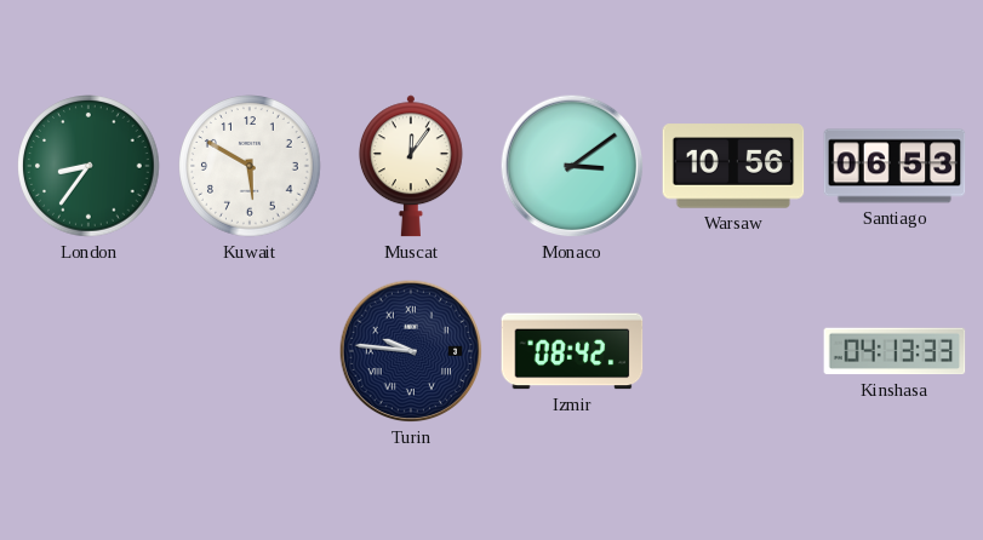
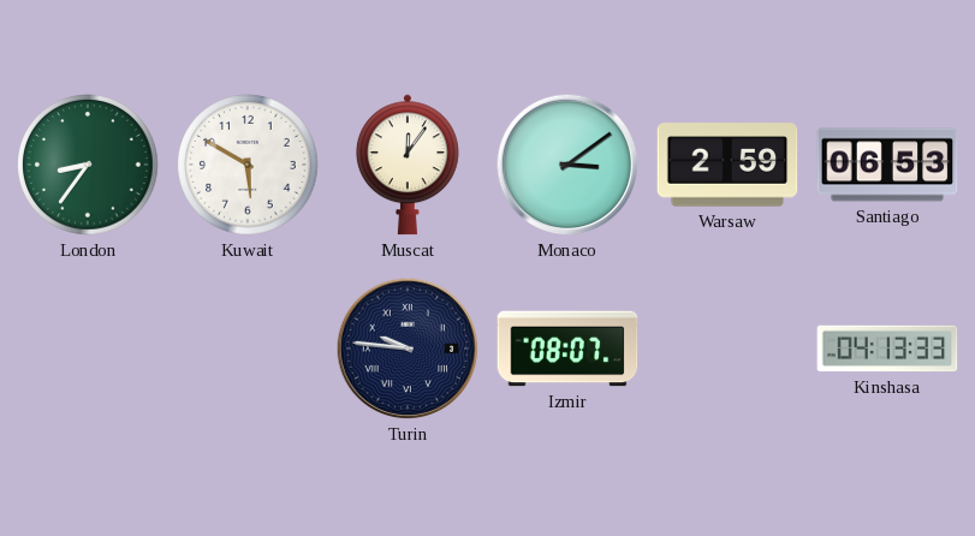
Warsaw: 10:56 -> 2:59 (727, 165)
Izmir: 08:42 -> 08:07 (567, 349)
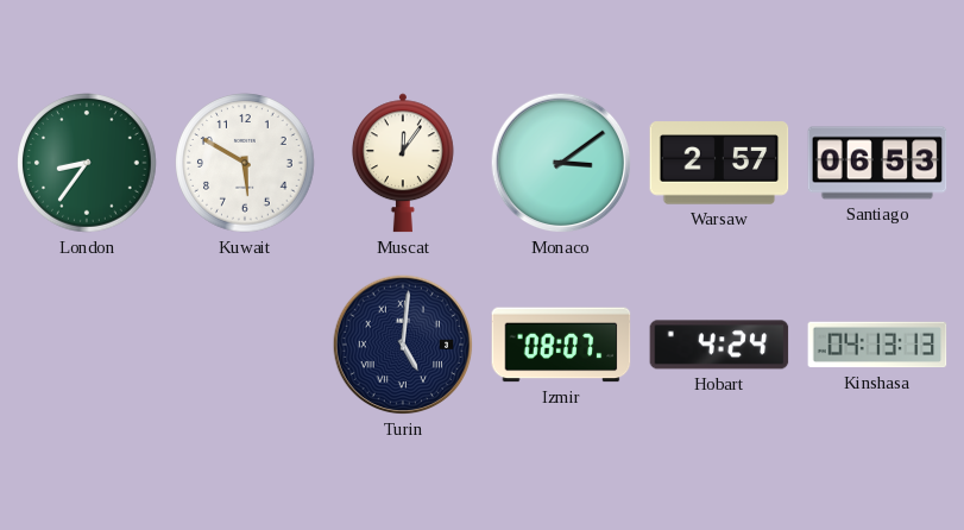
Warsaw: 2:59 -> 2:57 (719, 163)
Turin: 9:46 -> 5:01 (403, 345)
Hobart: none -> 4:24 (719, 345)
Kinshasa: 04:13:33 -> 04:13:13 (877, 345)
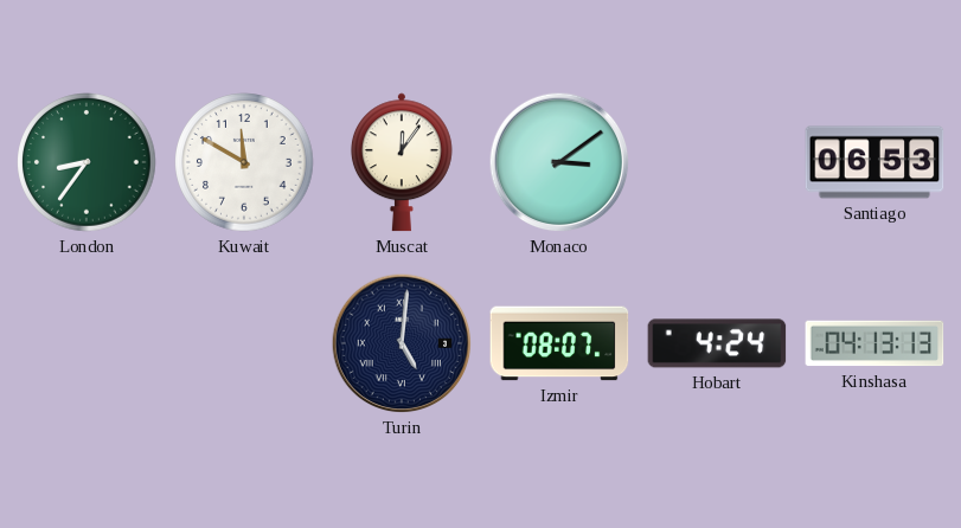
Kuwait: 5:50 -> 11:50 (244, 162)
Warsaw: 2:57 -> none (719, 163)
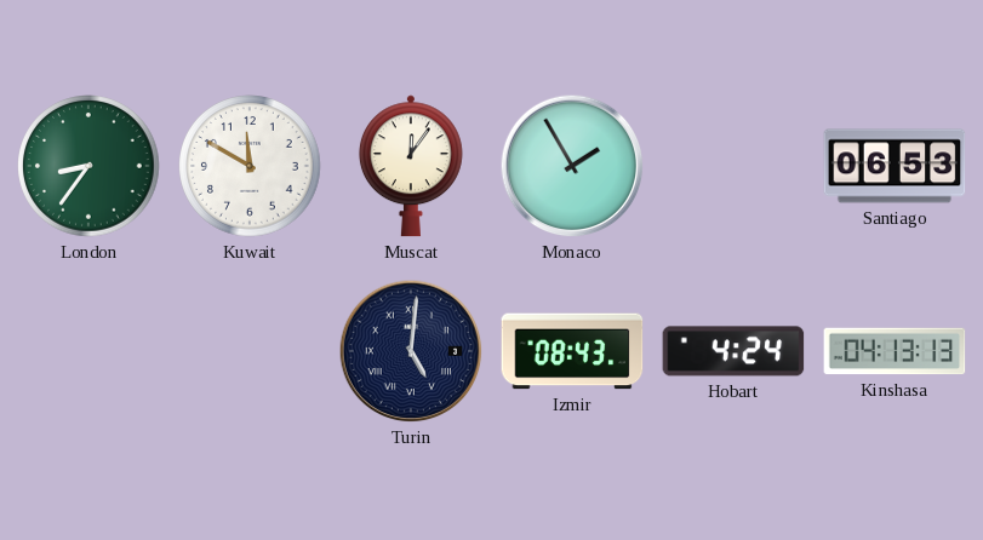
Monaco: 3:09 -> 1:55 (572, 166)
Izmir: 08:07 -> 08:43 (572, 351)
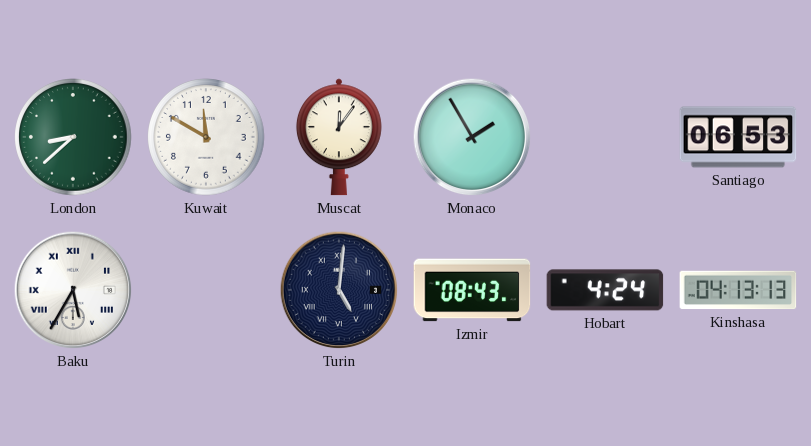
London: 8:36 -> 8:38 (73, 137)
Baku: none -> 5:35 (73, 290)
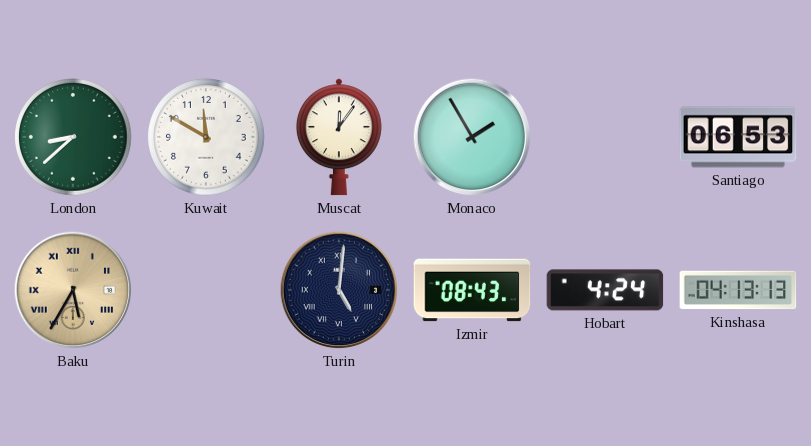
Baku dial: white -> champagne (73, 290)
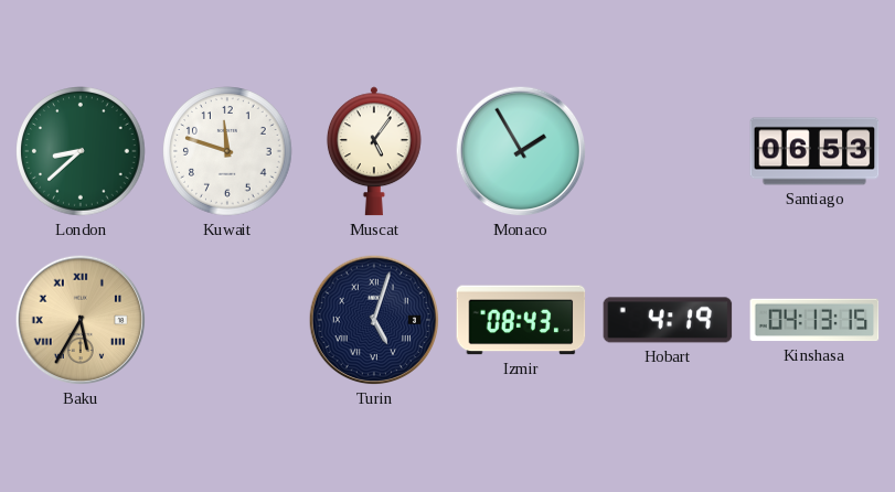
Kuwait: 11:50 -> 11:48 (227, 151)
Muscat: 12:06 -> 5:06 (374, 151)
Turin: 5:01 -> 5:03 (374, 320)
Hobart: 4:24 -> 4:19 (668, 320)
Kinshasa: 04:13:13 -> 04:13:15 (814, 320)
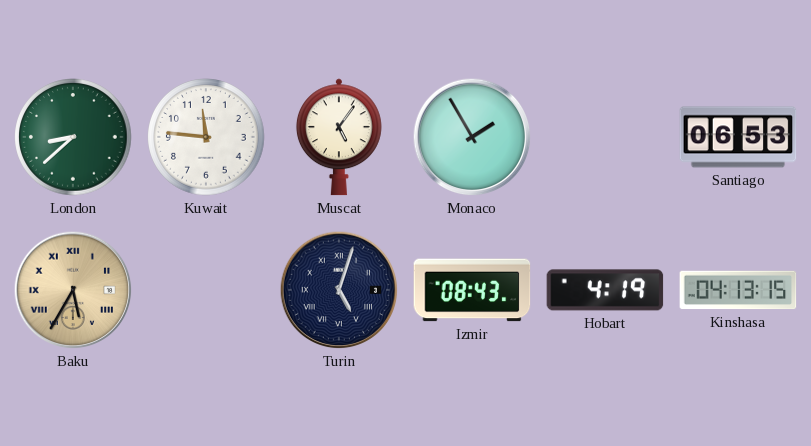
Kuwait: 11:48 -> 11:46 (206, 137)
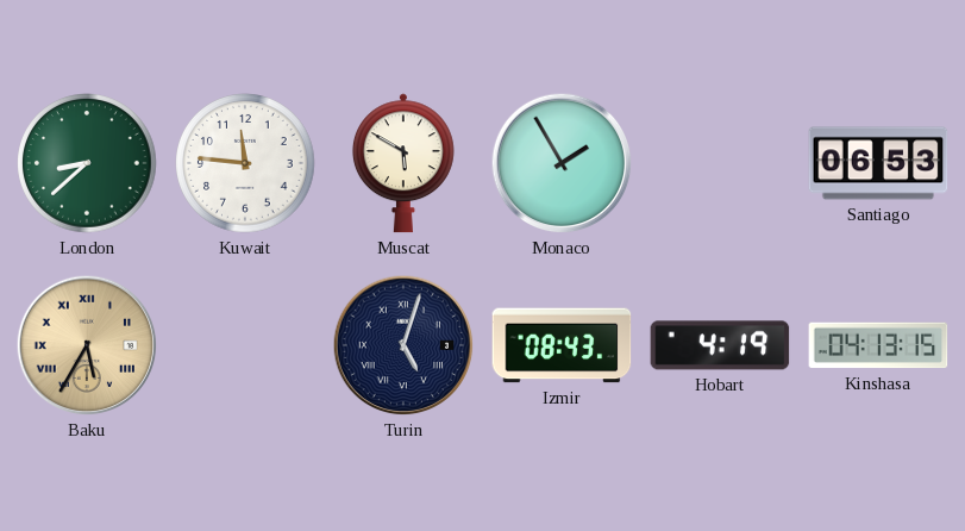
Muscat: 5:06 -> 5:50 (403, 163)
